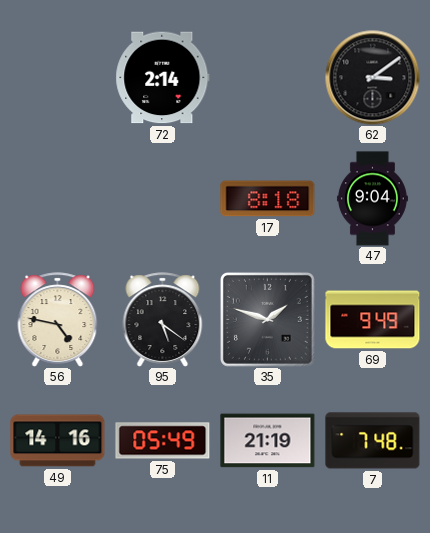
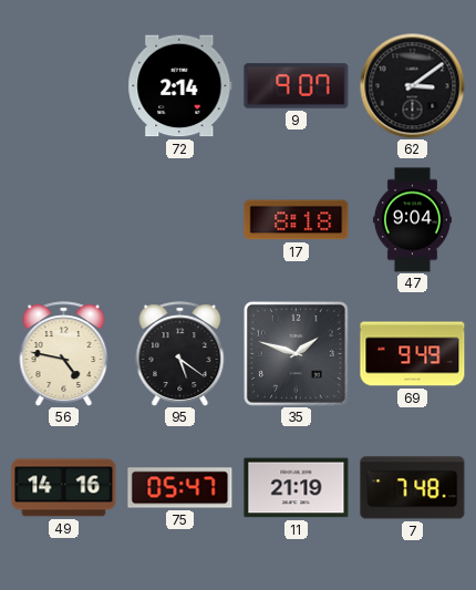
9: none -> 9:07 (297, 86)
75: 05:49 -> 05:47 (180, 488)
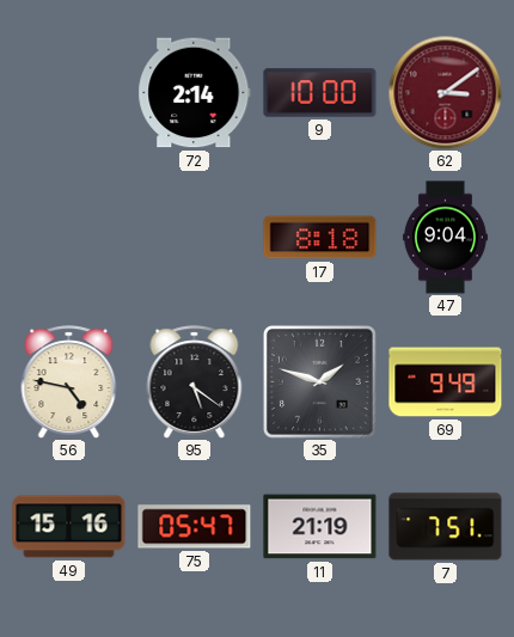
9: 9:07 -> 10:00 (320, 93)
62 dial: black -> burgundy (445, 92)
49: 14:16 -> 15:16 (69, 527)
7: 7:48 -> 7:51 (446, 527)
